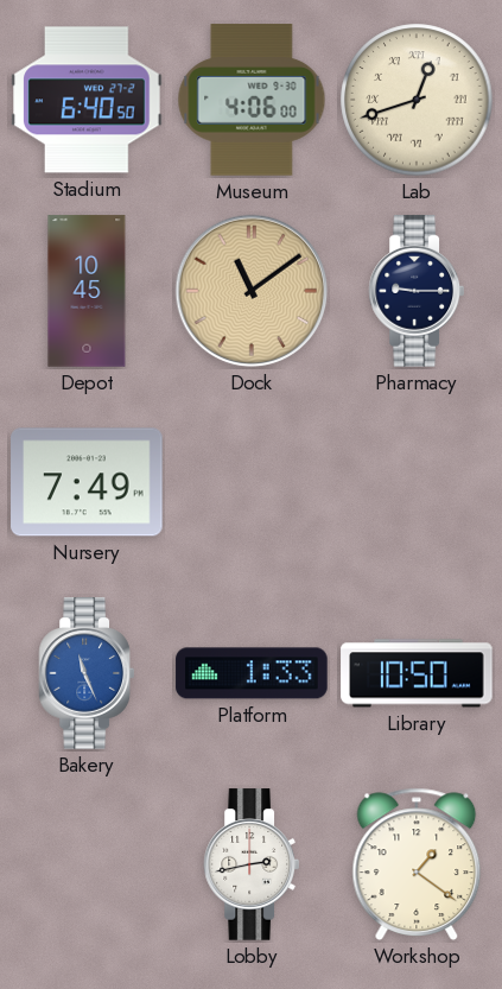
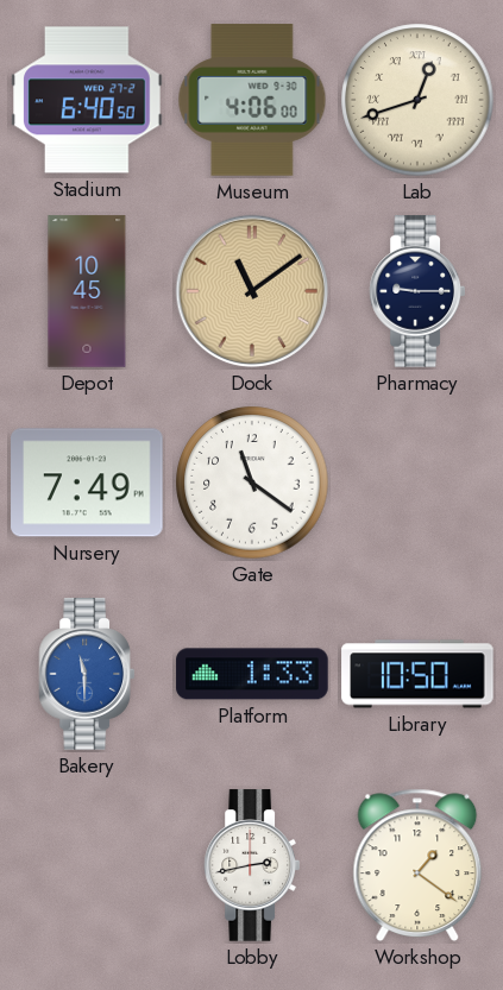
Gate: none -> 11:21 (252, 483)
Bakery: 11:26 -> 11:30 (86, 674)
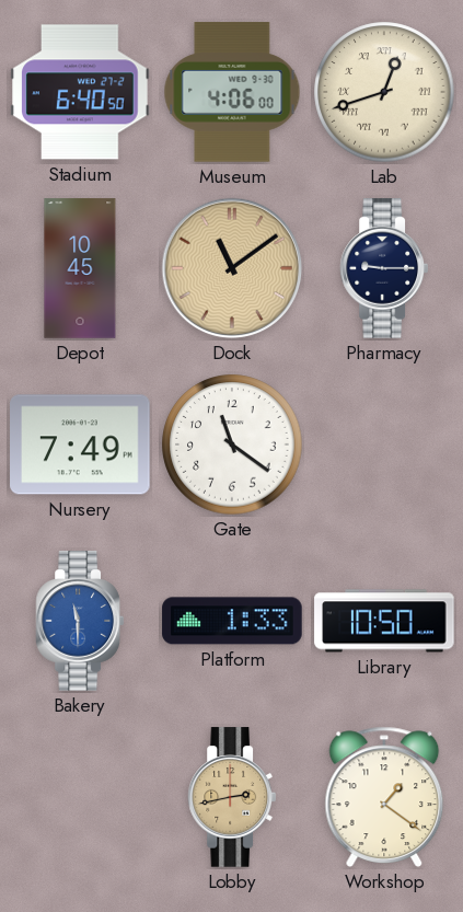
Lobby dial: white -> champagne (231, 797)
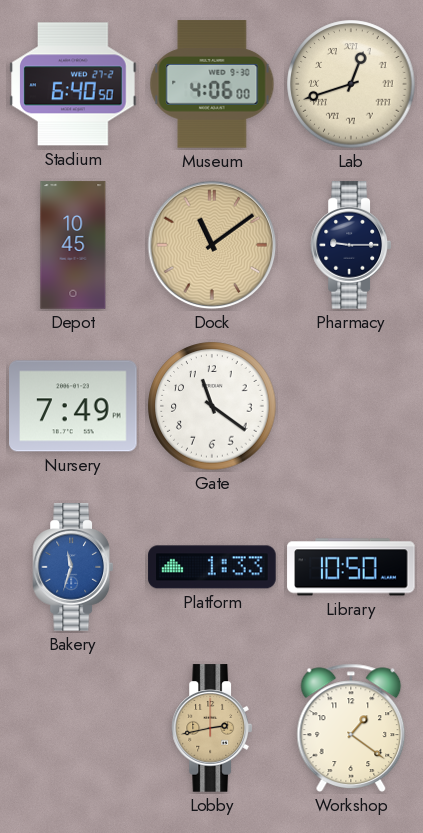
Bakery: 11:30 -> 11:33 (72, 567)
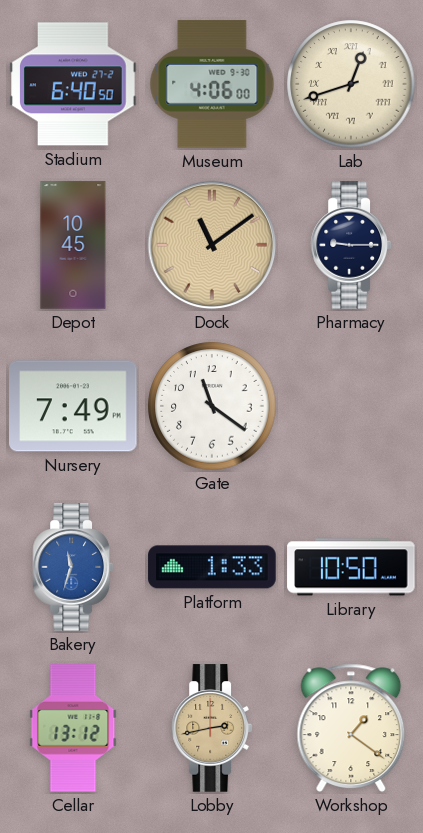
Cellar: none -> 13:12 (73, 728)
